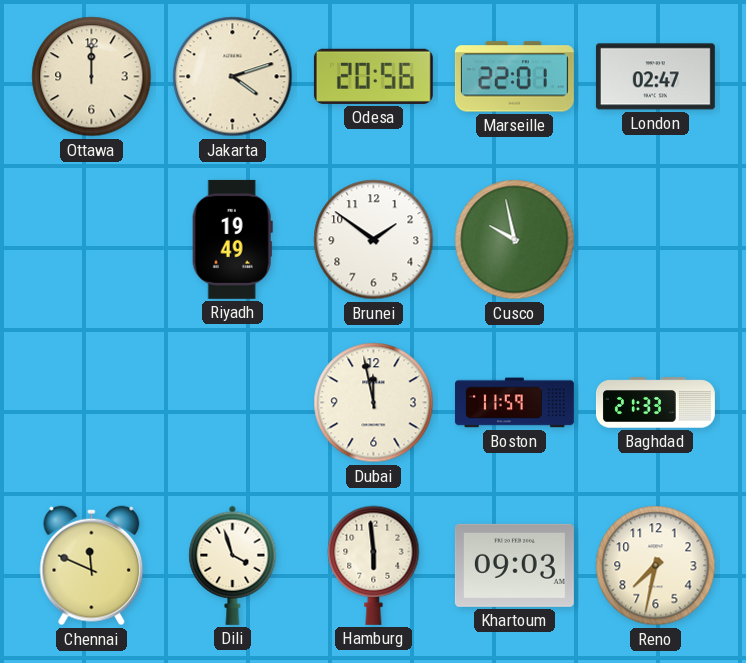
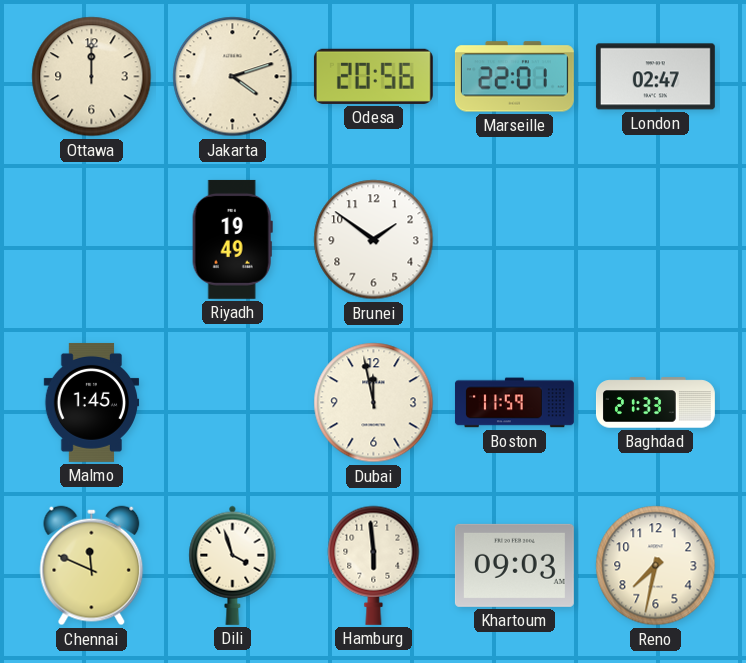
Cusco: 9:58 -> none (515, 240)
Malmo: none -> 1:45 (92, 402)
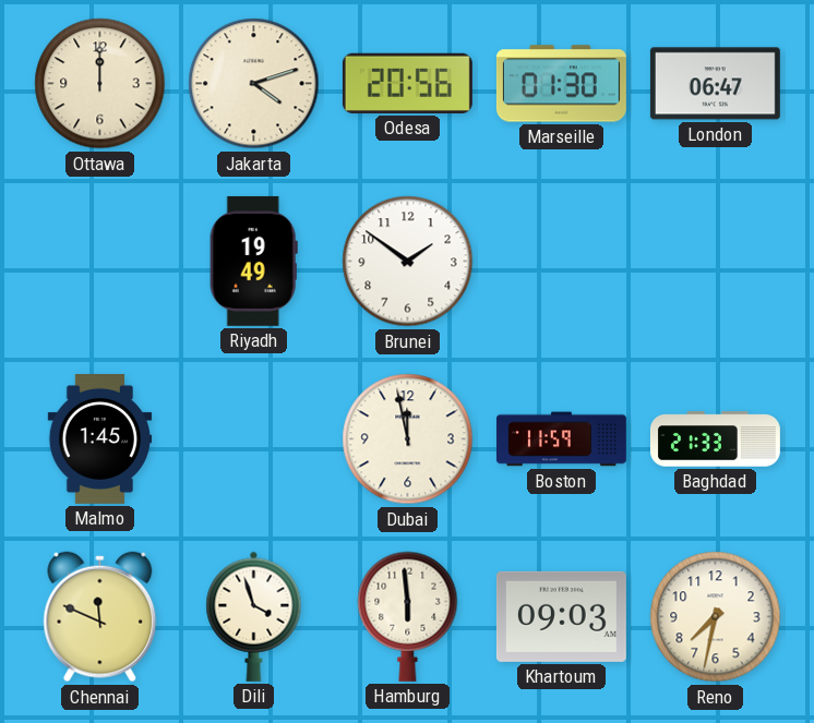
Marseille: 22:01 -> 01:30 (561, 84)
London: 02:47 -> 06:47 (715, 84)
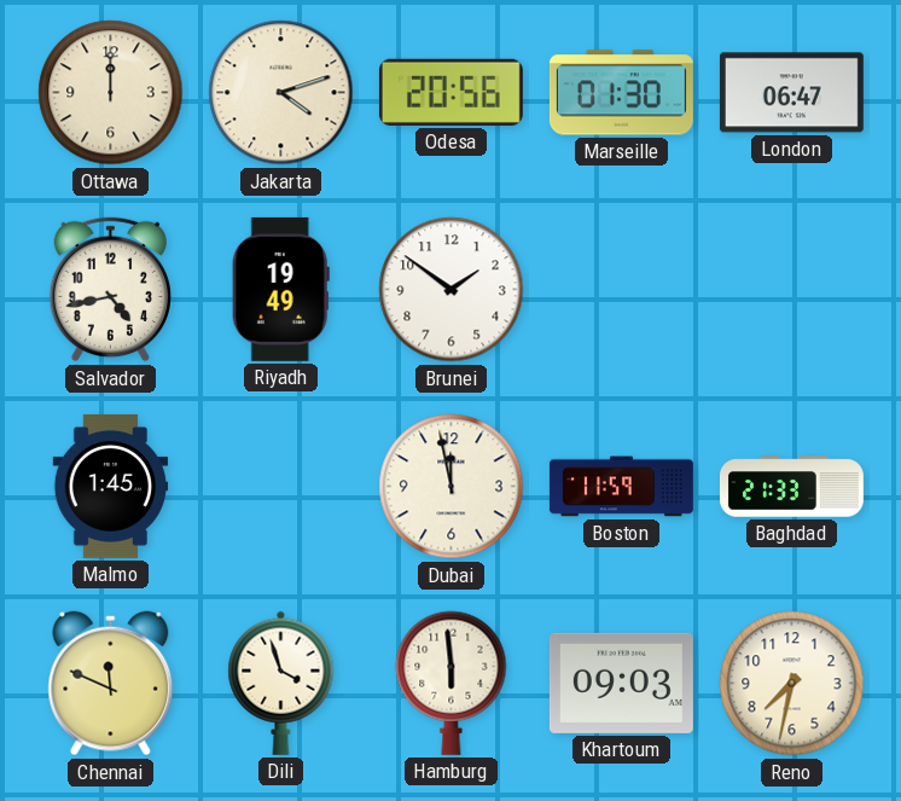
Salvador: none -> 4:43 (110, 290)
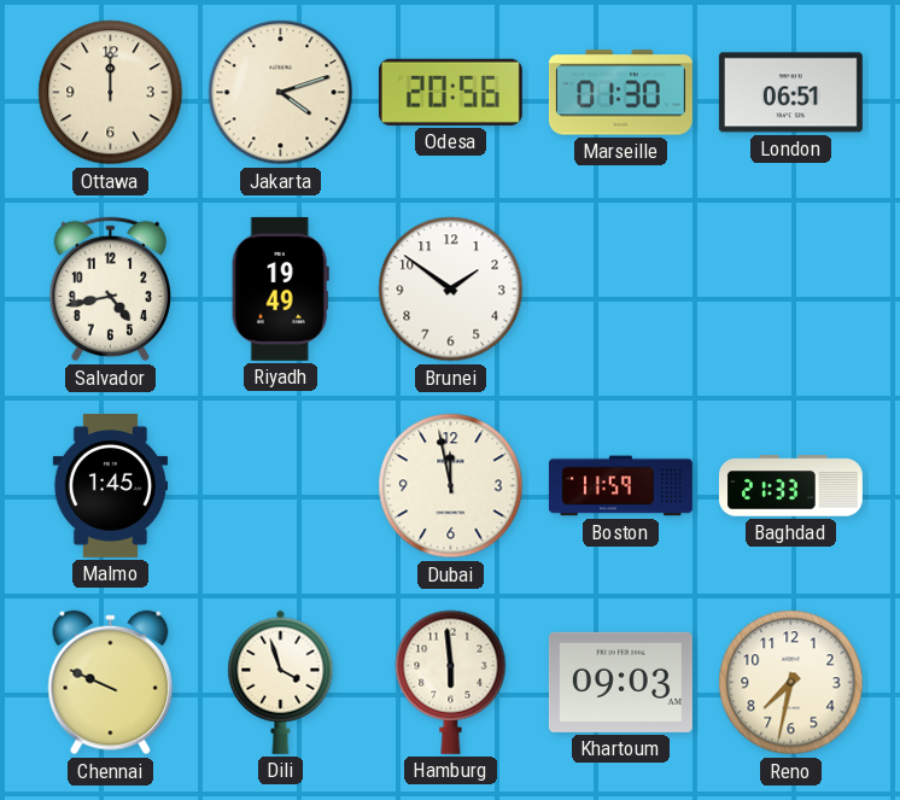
London: 06:47 -> 06:51 (790, 93)
Chennai: 11:49 -> 9:49 (111, 683)
